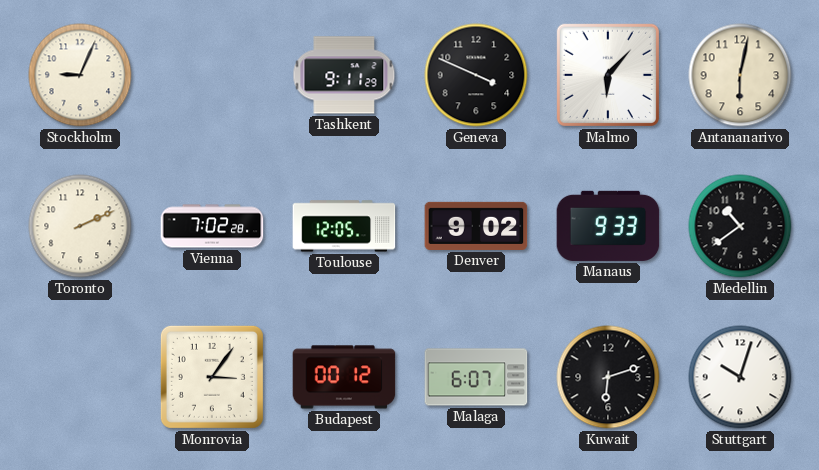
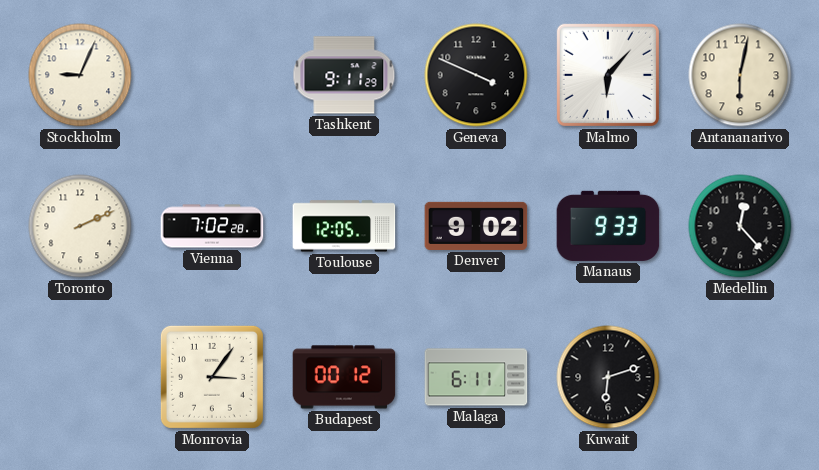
Medellin: 10:39 -> 12:23 (740, 226)
Malaga: 6:07 -> 6:11 (476, 377)
Stuttgart: 10:03 -> none (740, 377)
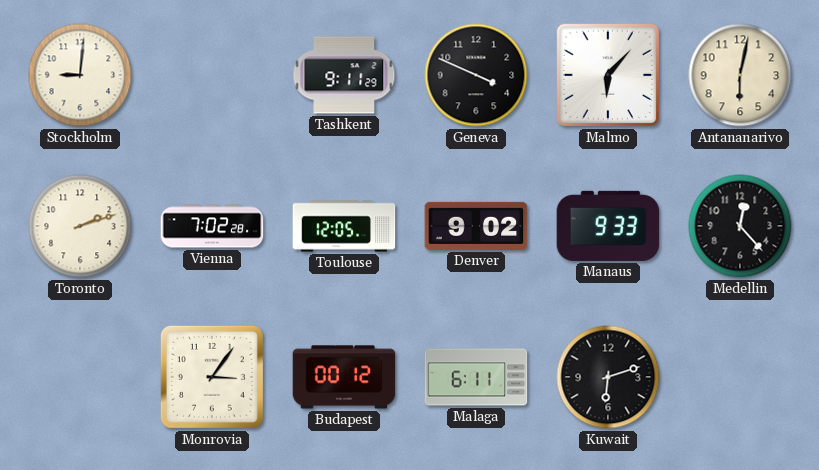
Stockholm: 9:04 -> 9:01 (80, 75)
Toronto: 2:11 -> 2:12 (80, 226)
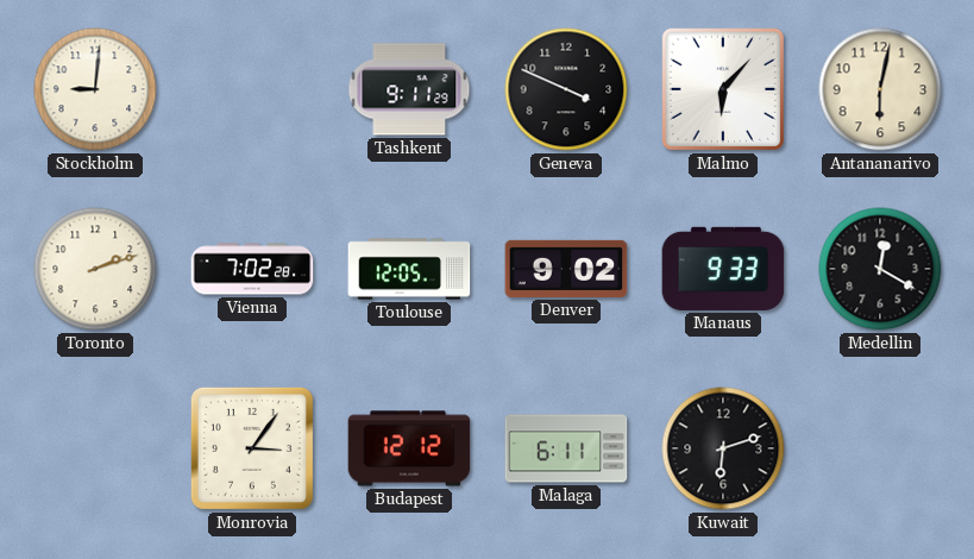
Medellin: 12:23 -> 12:20 (880, 269)
Budapest: 00:12 -> 12:12 (409, 448)
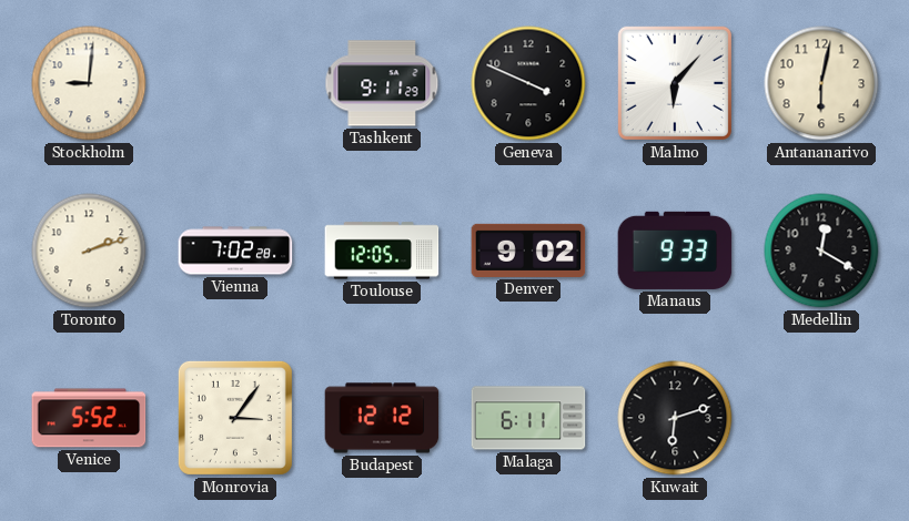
Venice: none -> 5:52 (89, 418)
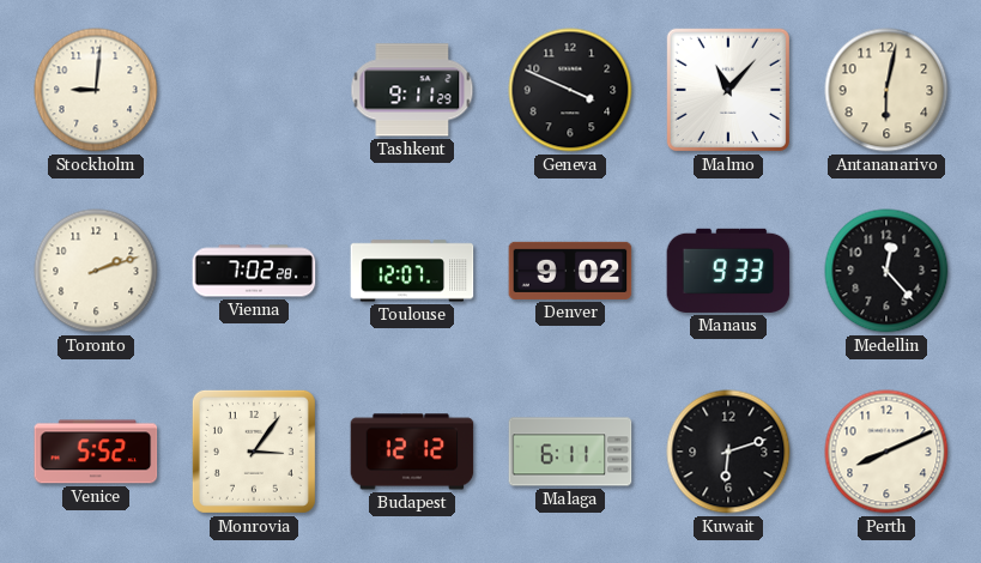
Malmo: 6:07 -> 11:07 (728, 90)
Toulouse: 12:05 -> 12:07 (412, 271)
Medellin: 12:20 -> 12:23 (886, 271)
Perth: none -> 8:11 (886, 452)
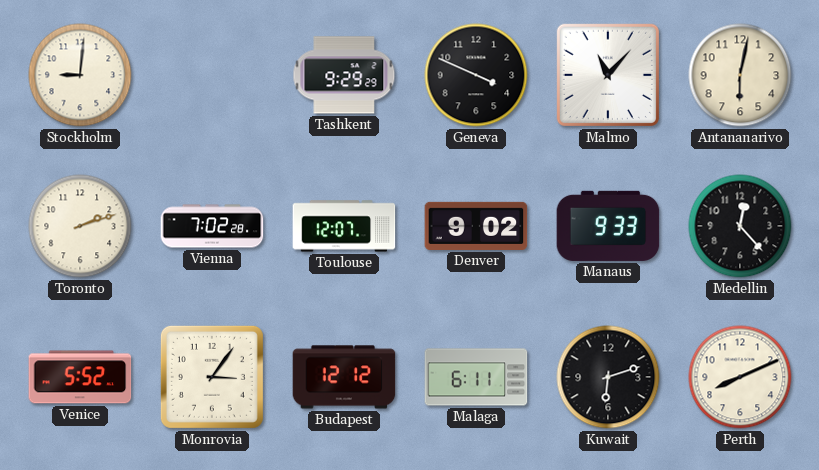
Tashkent: 9:11 -> 9:29 (344, 75)
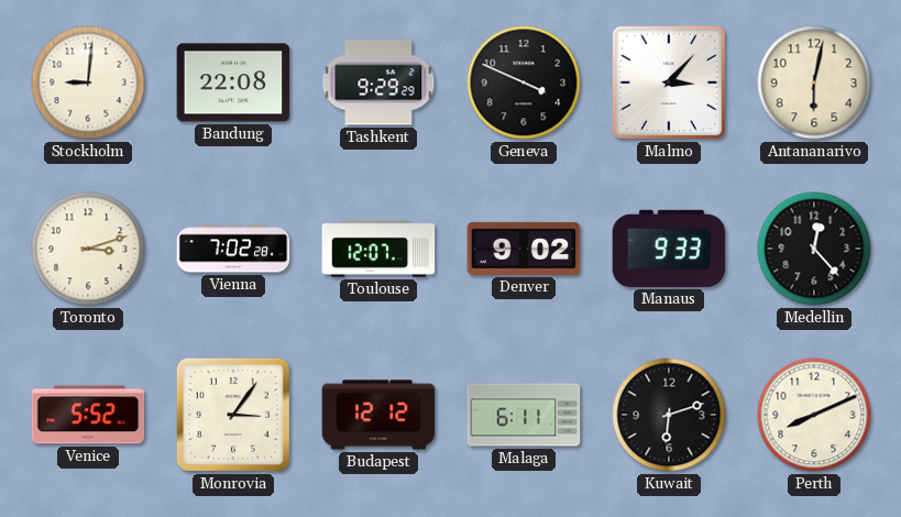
Bandung: none -> 22:08 (233, 82)
Malmo: 11:07 -> 3:07 (669, 82)
Toronto: 2:12 -> 3:12 (88, 249)
